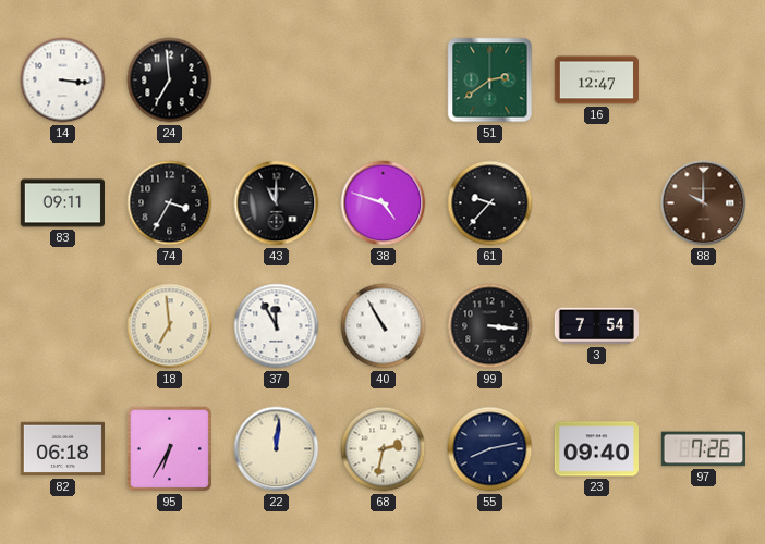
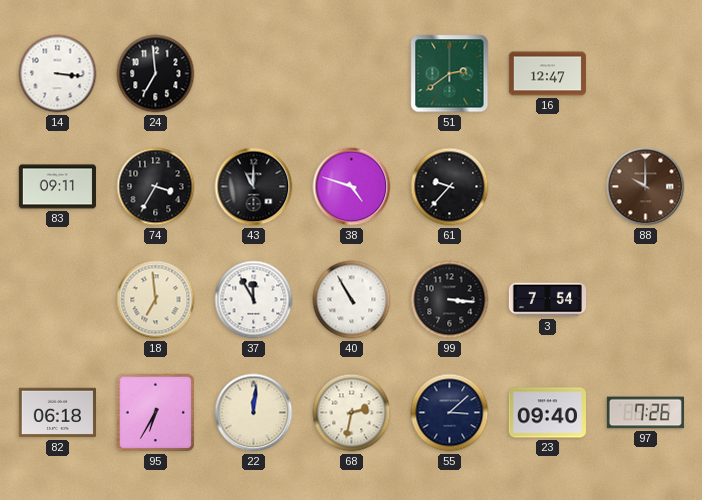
55: 8:13 -> 3:08 (450, 413)
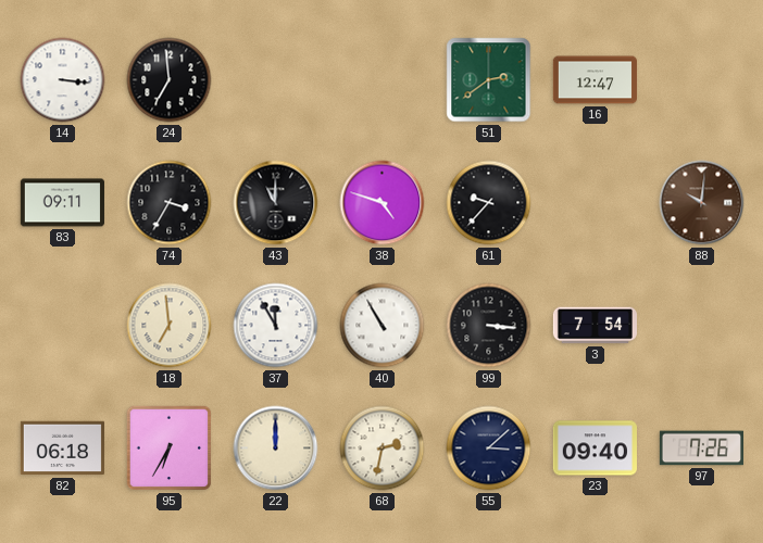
88: 10:00 -> 10:01 (702, 203)
22: 12:01 -> 12:00 (276, 449)
